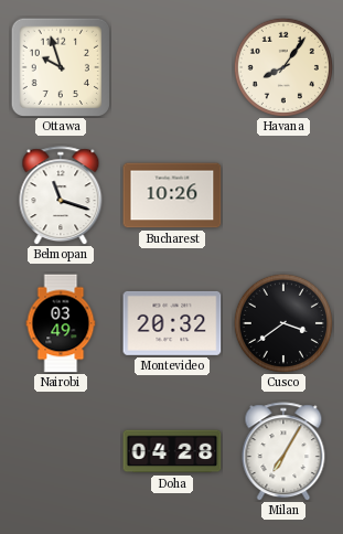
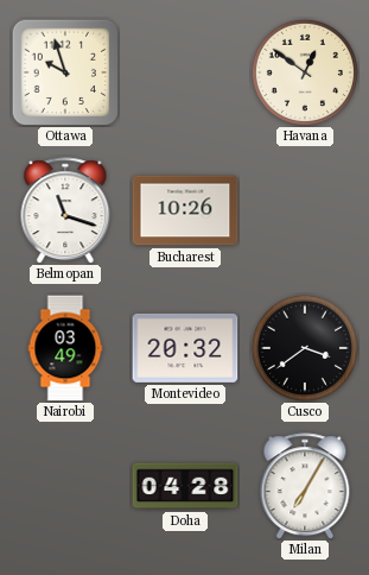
Havana: 8:06 -> 12:51 (305, 72)
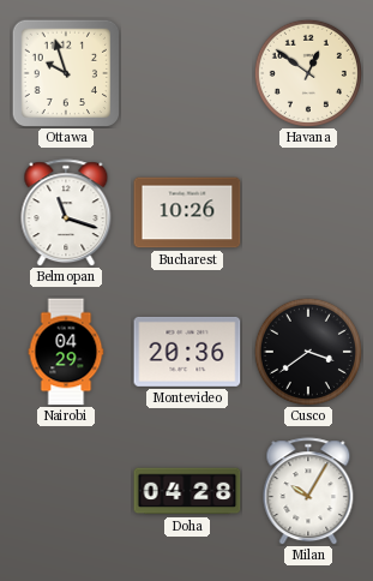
Nairobi: 03:49 -> 04:29 (66, 352)
Montevideo: 20:32 -> 20:36 (187, 352)
Milan: 7:05 -> 10:05 (308, 491)
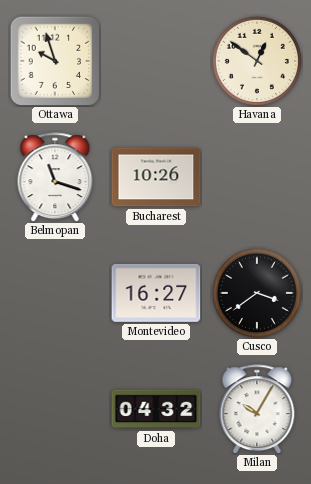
Nairobi: 04:29 -> none (66, 352)
Montevideo: 20:36 -> 16:27 (156, 293)
Doha: 04:28 -> 04:32 (156, 409)
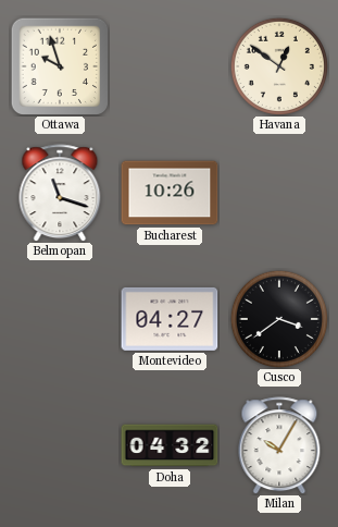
Montevideo: 16:27 -> 04:27 (170, 319)
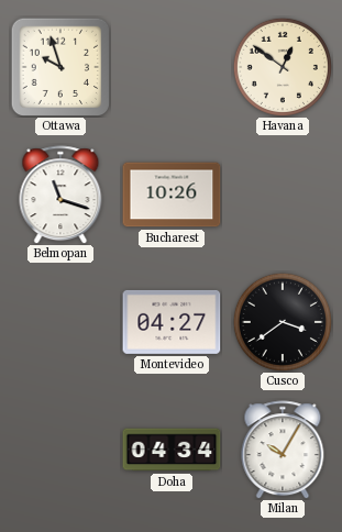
Doha: 04:32 -> 04:34 (172, 450)
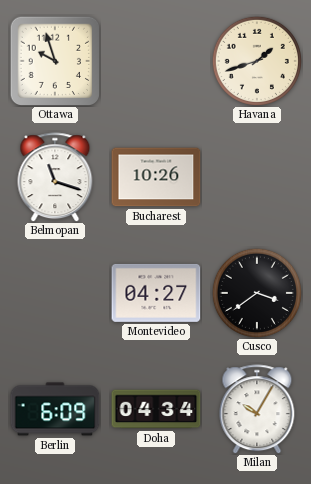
Havana: 12:51 -> 1:42 (257, 61)
Berlin: none -> 6:09 (55, 409)
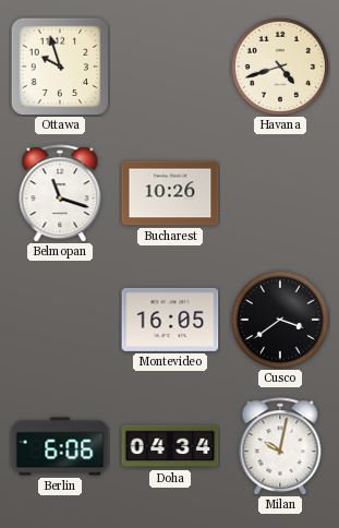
Havana: 1:42 -> 4:42 (280, 67)
Montevideo: 04:27 -> 16:05 (170, 320)
Berlin: 6:09 -> 6:06 (60, 446)
Milan: 10:05 -> 10:02 (280, 446)
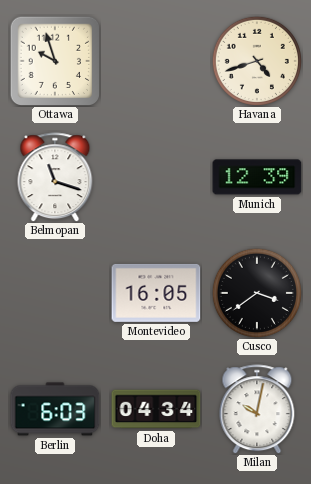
Bucharest: 10:26 -> none (170, 193)
Munich: none -> 12:39 (257, 177)
Berlin: 6:06 -> 6:03 (55, 409)
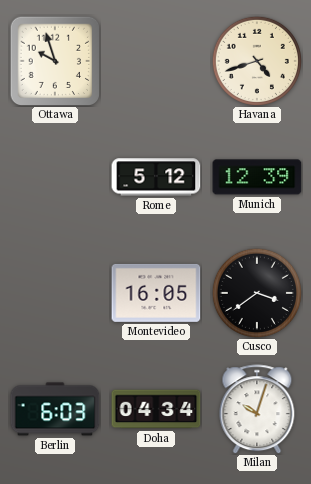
Belmopan: 11:18 -> none (55, 177)
Rome: none -> 5:12 (156, 177)
Milan: 10:02 -> 10:03 (257, 409)
